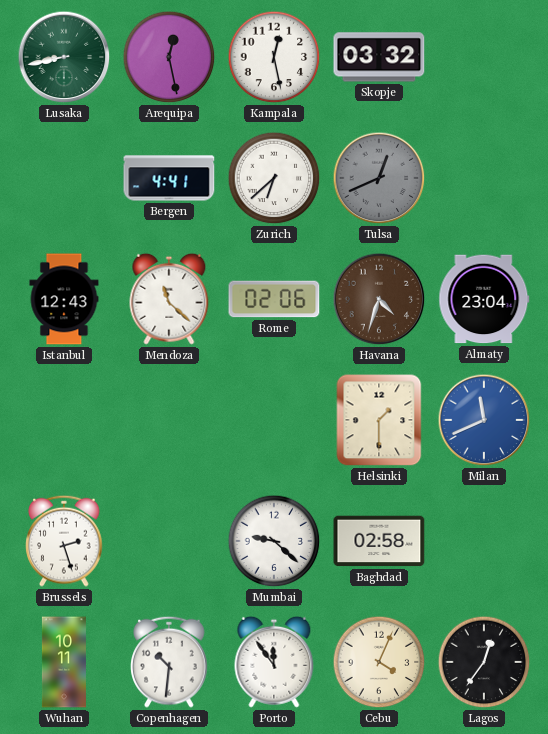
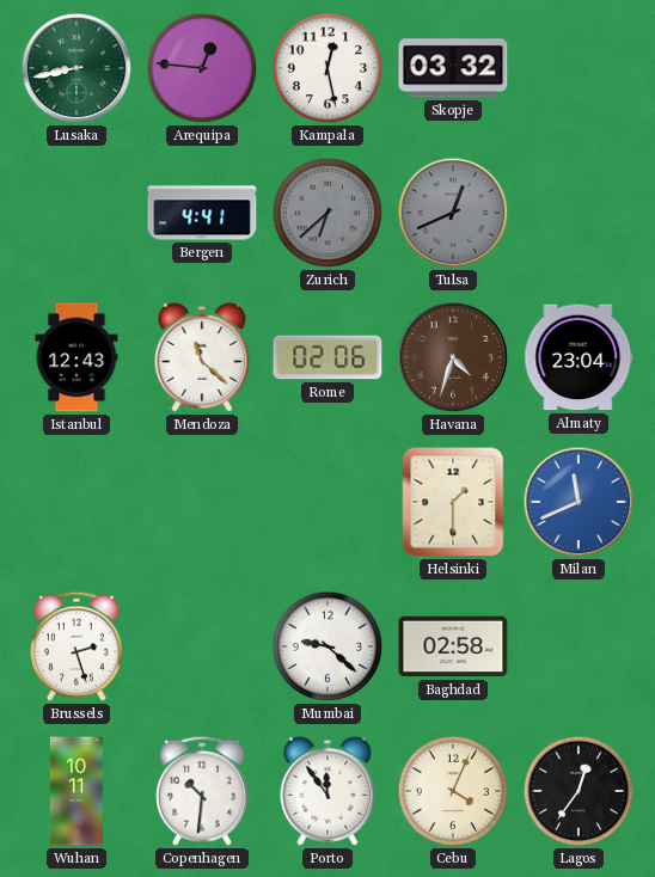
Arequipa: 12:28 -> 12:46 (202, 68)
Zurich dial: white -> grey (327, 213)
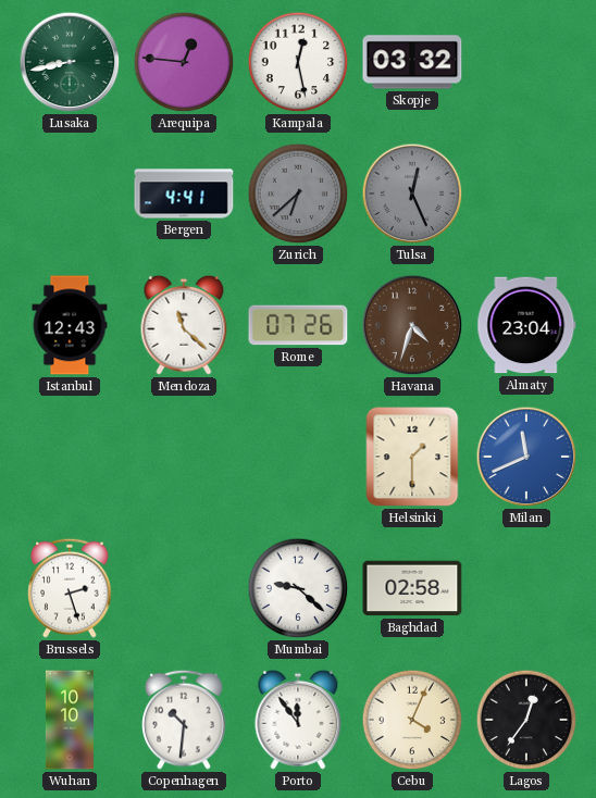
Tulsa: 12:41 -> 12:26 (412, 194)
Rome: 02:06 -> 07:26 (298, 325)
Wuhan: 10:11 -> 10:10 (70, 720)
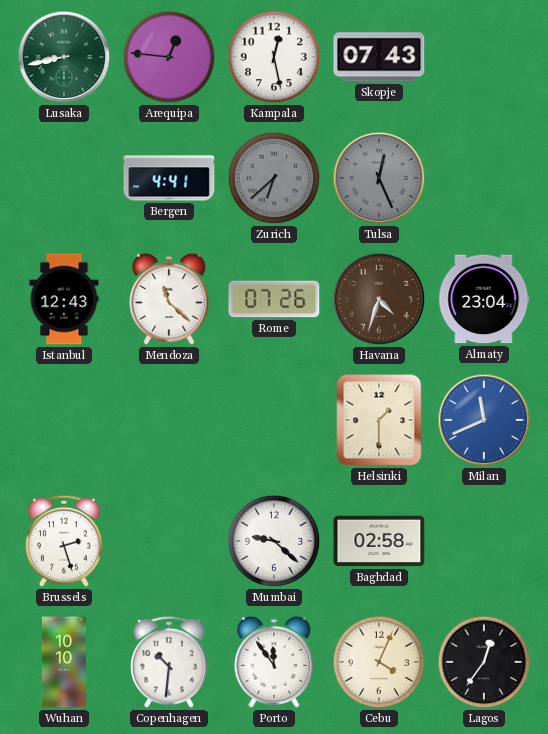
Skopje: 03:32 -> 07:43 (379, 57)
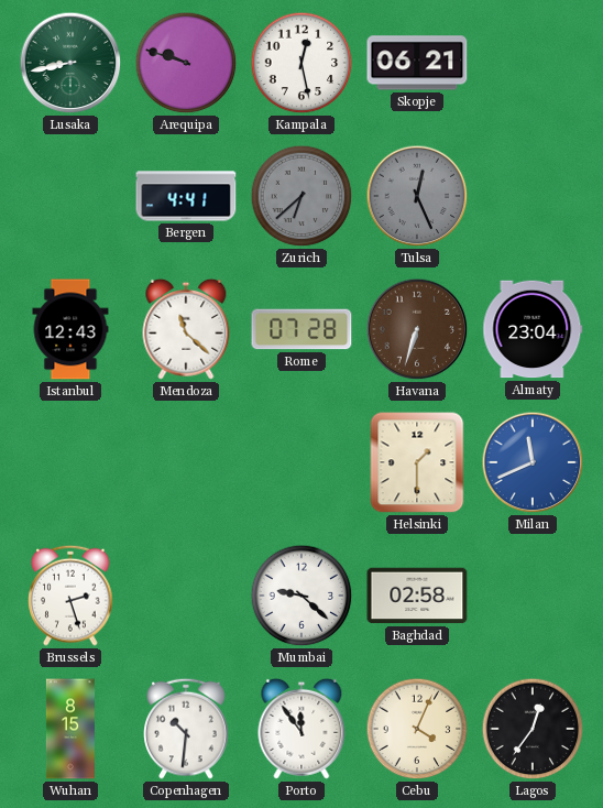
Arequipa: 12:46 -> 9:48 (186, 63)
Skopje: 07:43 -> 06:21 (417, 63)
Rome: 07:26 -> 07:28 (301, 329)
Havana: 4:33 -> 6:33 (417, 329)
Wuhan: 10:10 -> 8:15 (70, 729)
